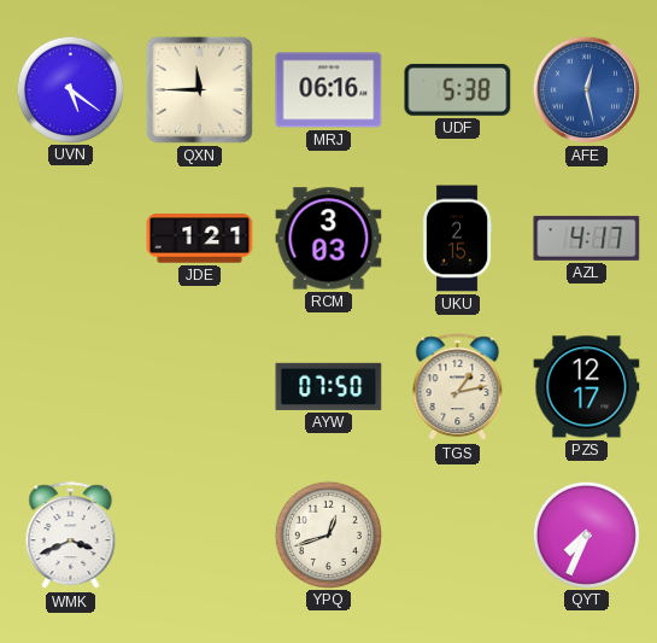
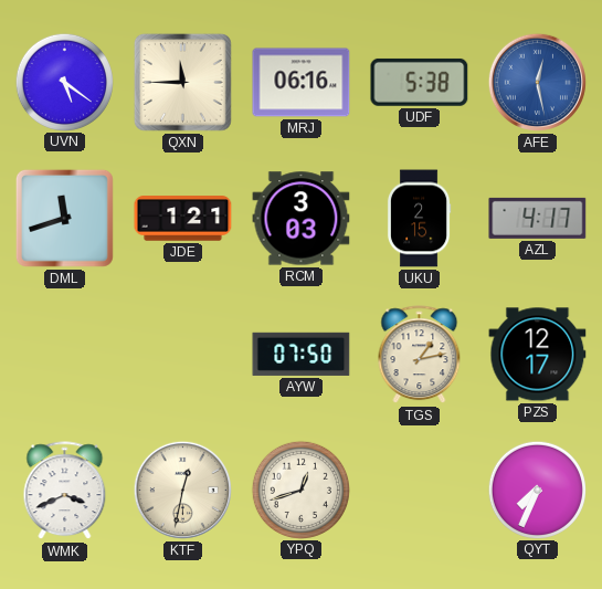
DML: none -> 11:42 (64, 218)
KTF: none -> 12:32 (182, 490)
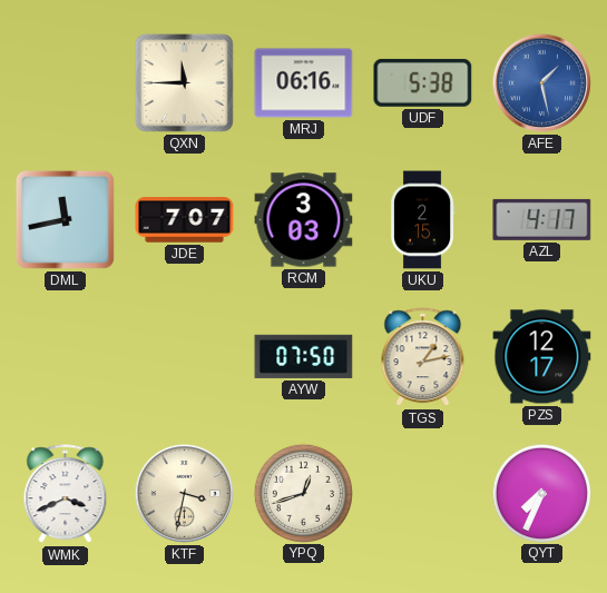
UVN: 5:21 -> none (64, 82)
AFE: 12:28 -> 1:28 (541, 82)
DML: 11:42 -> 11:43 (65, 219)
JDE: 1:21 -> 7:07 (185, 220)
KTF: 12:32 -> 3:32 (184, 493)
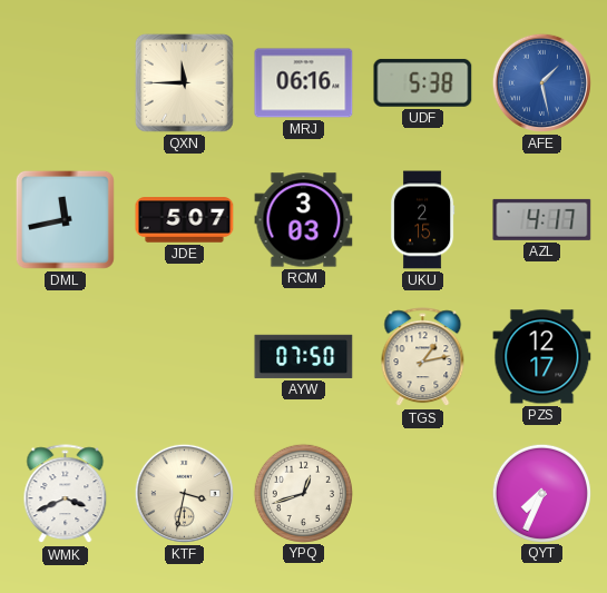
JDE: 7:07 -> 5:07 (185, 220)
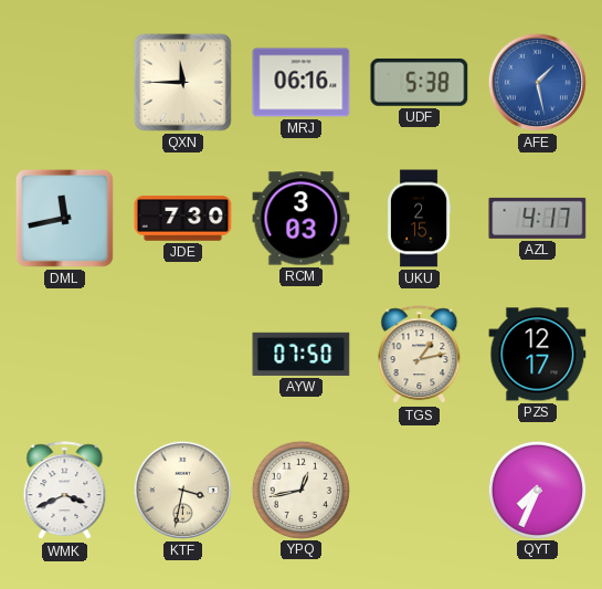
JDE: 5:07 -> 7:30 (183, 219)
YPQ: 12:42 -> 12:43 (300, 490)
